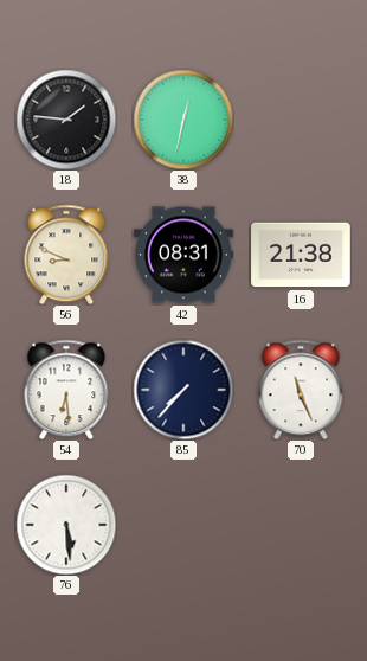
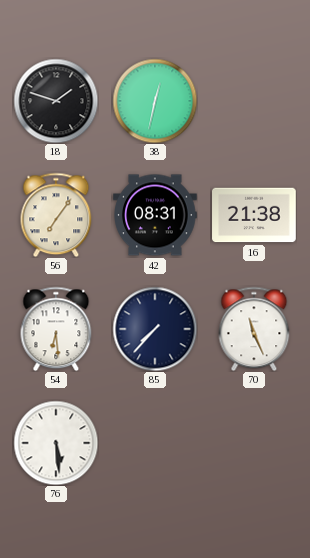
18: 1:46 -> 1:48 (56, 101)
56: 8:49 -> 7:06 (56, 215)
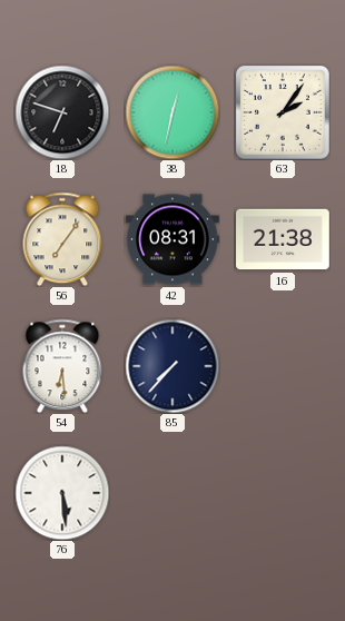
18: 1:48 -> 6:48 (62, 112)
63: none -> 2:06 (284, 114)
70: 11:26 -> none (254, 329)
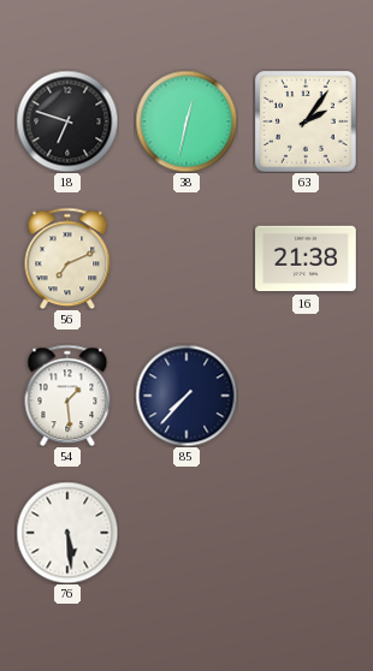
56: 7:06 -> 7:11 (67, 259)
42: 08:31 -> none (172, 239)
54: 6:29 -> 1:29 (67, 396)
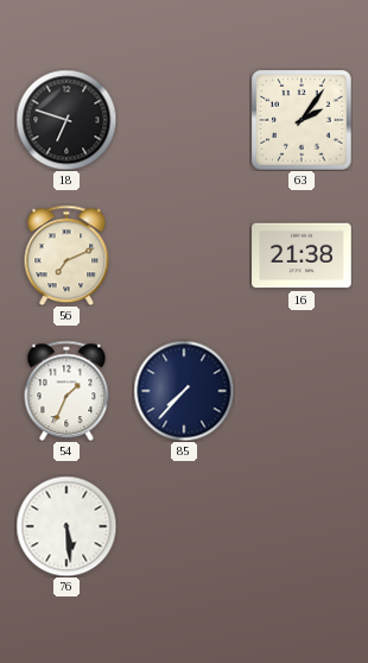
38: 12:32 -> none (186, 121)
54: 1:29 -> 1:34 (66, 391)
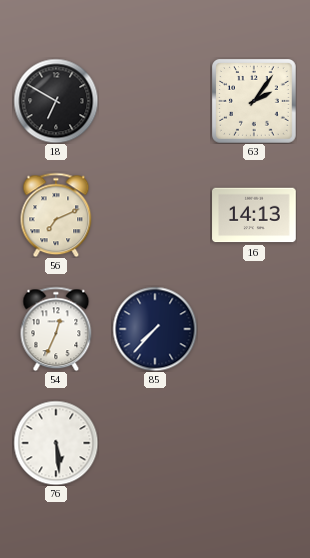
18: 6:48 -> 6:50 (56, 101)
16: 21:38 -> 14:13 (254, 215)
54: 1:34 -> 12:34 (56, 329)
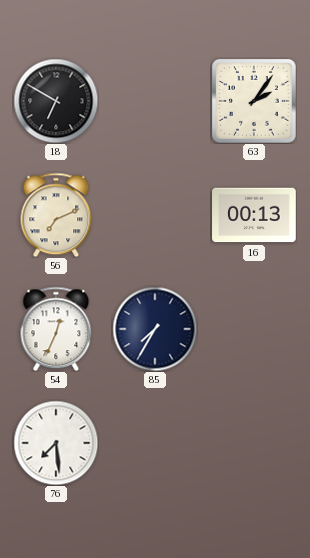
16: 14:13 -> 00:13 (254, 215)
85: 7:37 -> 7:35 (155, 329)
76: 5:29 -> 7:29 (56, 443)
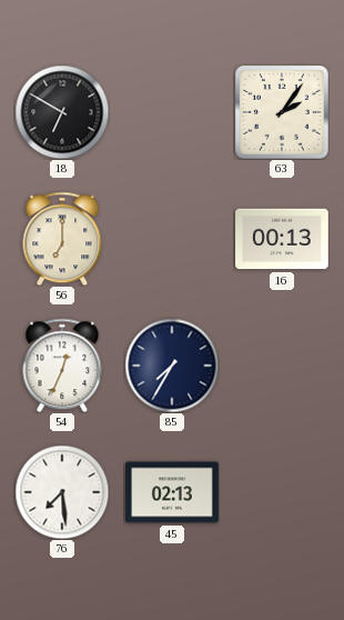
56: 7:11 -> 7:00 (62, 239)
45: none -> 02:13 (172, 492)
